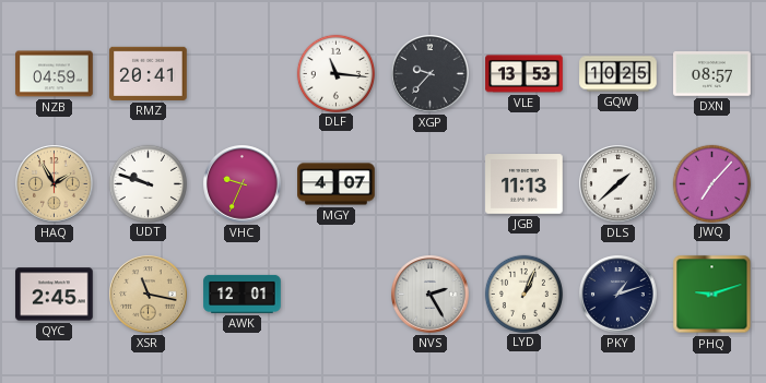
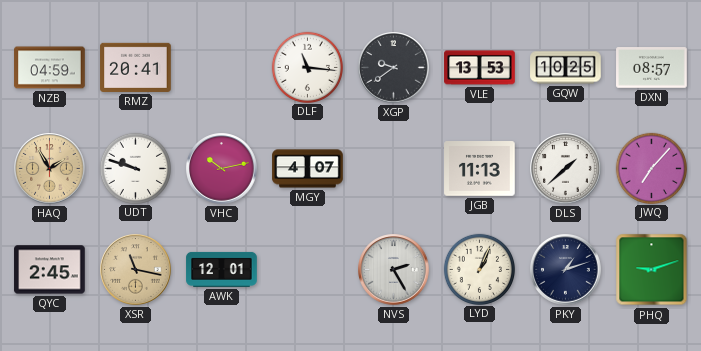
XGP: 9:37 -> 9:39 (394, 68)
VHC: 9:34 -> 10:13 (222, 169)
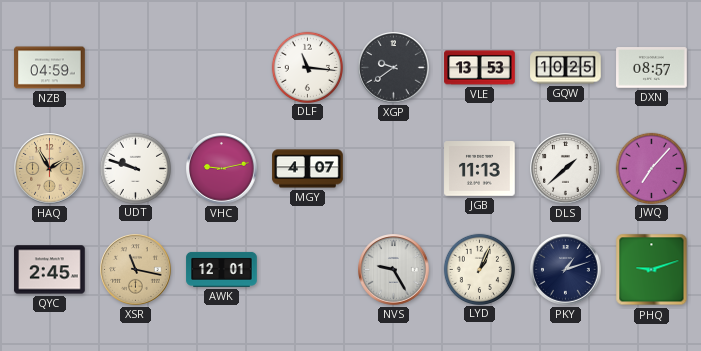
RMZ: 20:41 -> none (136, 67)
VHC: 10:13 -> 9:13 (222, 169)
NVS: 2:25 -> 9:25 (394, 270)
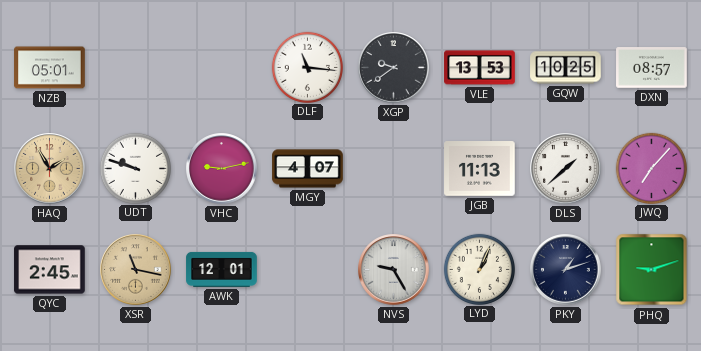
NZB: 04:59 -> 05:01 (50, 68)
